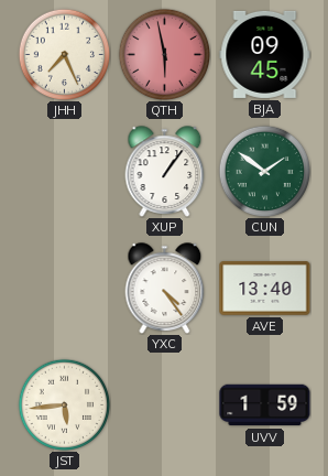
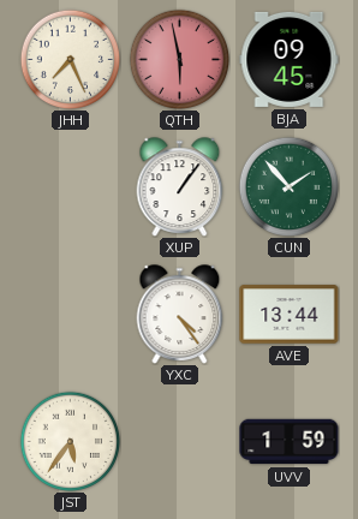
CUN: 1:51 -> 1:53 (288, 186)
AVE: 13:40 -> 13:44 (290, 315)
JST: 5:44 -> 5:36 (70, 441)
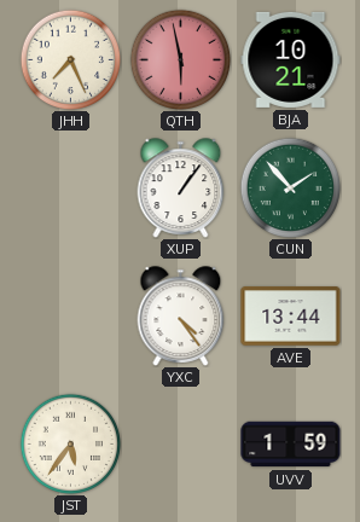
BJA: 09:45 -> 10:21 (291, 59)
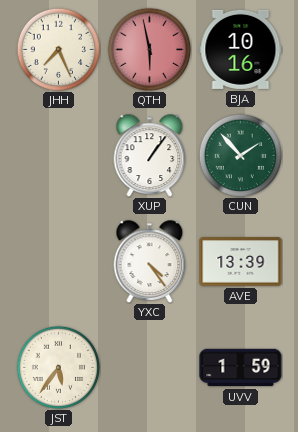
BJA: 10:21 -> 10:16 (241, 49)
AVE: 13:44 -> 13:39 (241, 262)
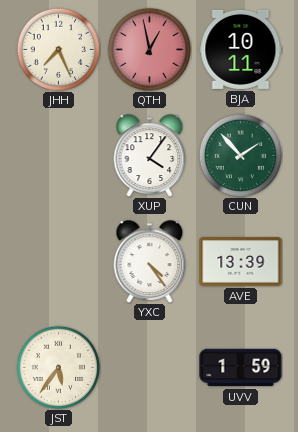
QTH: 5:58 -> 12:58 (149, 49)
BJA: 10:16 -> 10:11 (241, 49)
XUP: 1:06 -> 4:06 (150, 156)
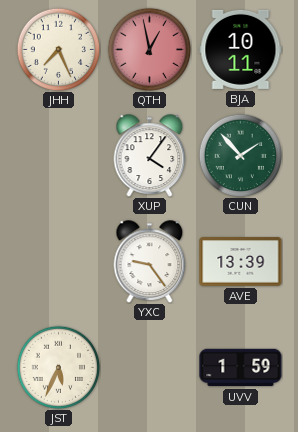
YXC: 4:24 -> 9:24 (150, 262)
JST: 5:36 -> 5:34 (58, 367)
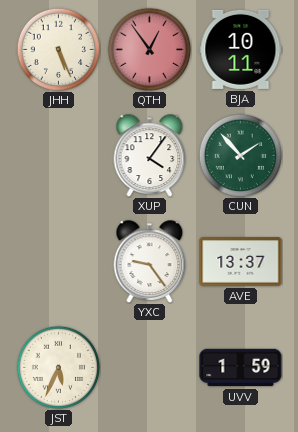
JHH: 7:26 -> 5:26 (58, 49)
QTH: 12:58 -> 12:54 (149, 49)
AVE: 13:39 -> 13:37 (241, 262)
